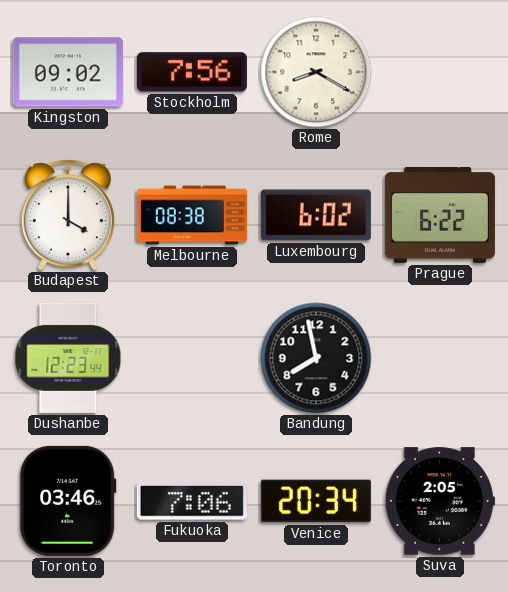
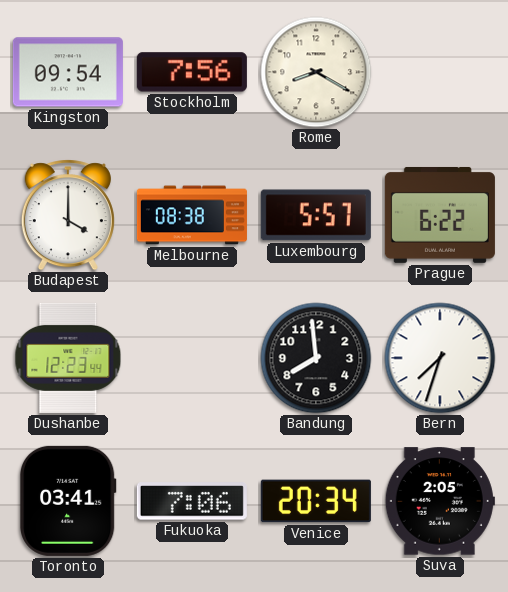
Kingston: 09:02 -> 09:54 (68, 72)
Luxembourg: 6:02 -> 5:57 (316, 215)
Bandung: 7:58 -> 7:59 (316, 358)
Bern: none -> 7:33 (440, 358)
Toronto: 03:46 -> 03:41 (68, 501)
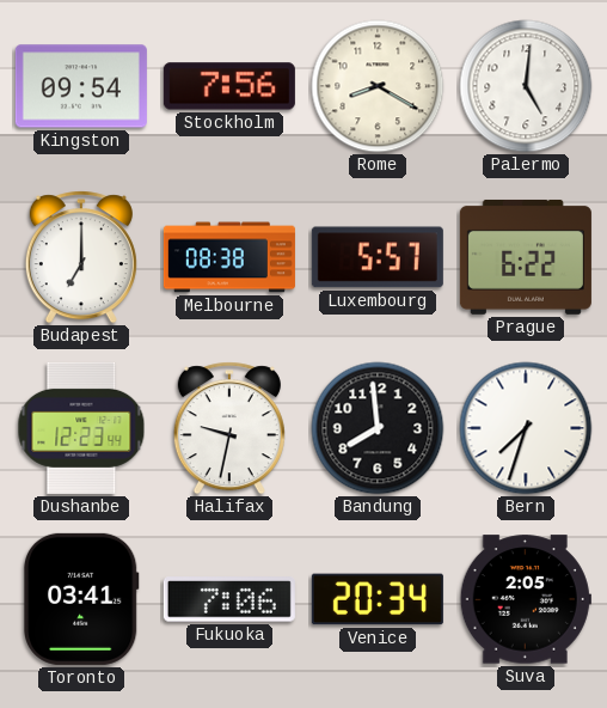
Palermo: none -> 5:01 (526, 86)
Budapest: 4:00 -> 7:00 (81, 257)
Halifax: none -> 9:32 (229, 428)
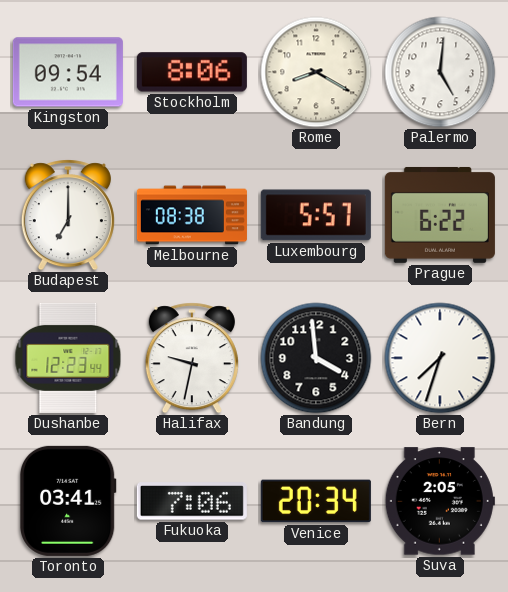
Stockholm: 7:56 -> 8:06 (192, 72)
Bandung: 7:59 -> 3:59 (316, 358)
